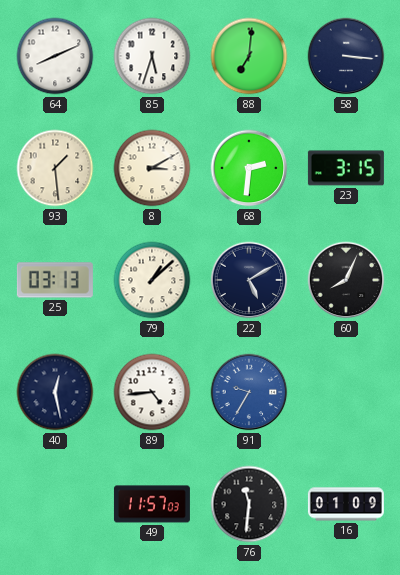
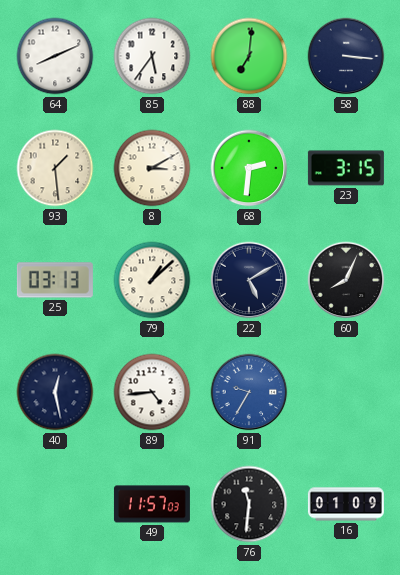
85: 5:33 -> 5:36 (152, 56)
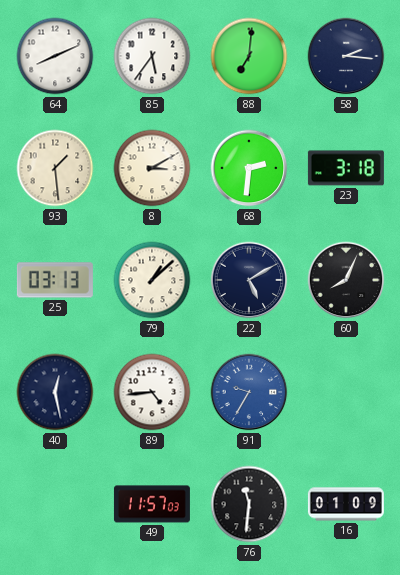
58: 3:16 -> 2:16 (346, 56)
23: 3:15 -> 3:18 (346, 168)
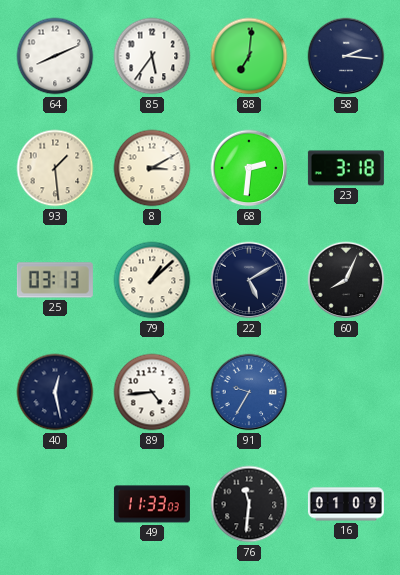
49: 11:57 -> 11:33 (152, 504)
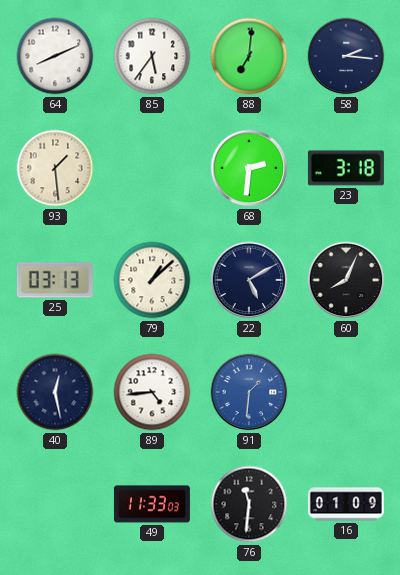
8: 3:10 -> none (152, 168)
91: 9:35 -> 1:31 (249, 392)
